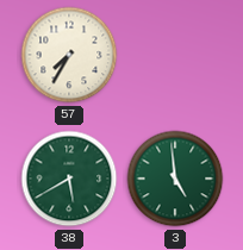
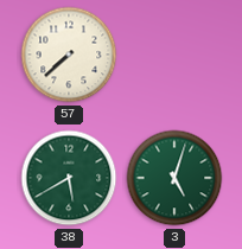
57: 7:35 -> 7:38 (69, 55)
3: 4:59 -> 5:03 (174, 178)
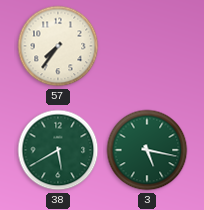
57: 7:38 -> 7:36 (58, 46)
3: 5:03 -> 5:17 (147, 150)
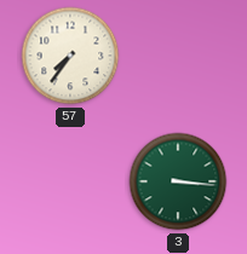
38: 5:40 -> none (58, 150)
3: 5:17 -> 3:16 (178, 181)
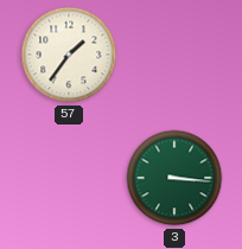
57: 7:36 -> 1:36 (69, 55)
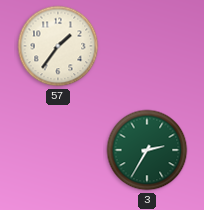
3: 3:16 -> 2:35 (147, 150)
